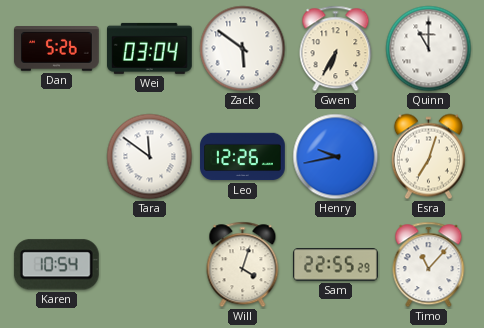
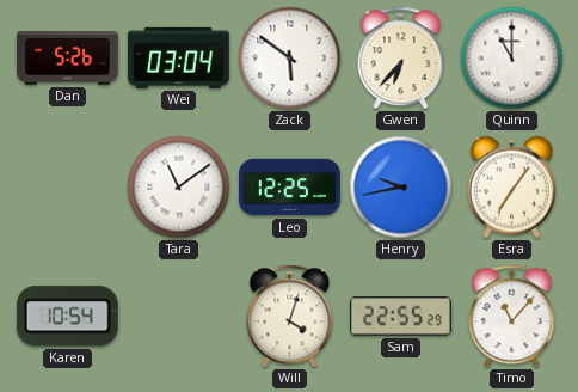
Gwen: 6:35 -> 6:37 (401, 59)
Tara: 11:51 -> 11:09 (179, 188)
Leo: 12:26 -> 12:25 (290, 188)
Esra: 7:03 -> 7:06 (511, 188)
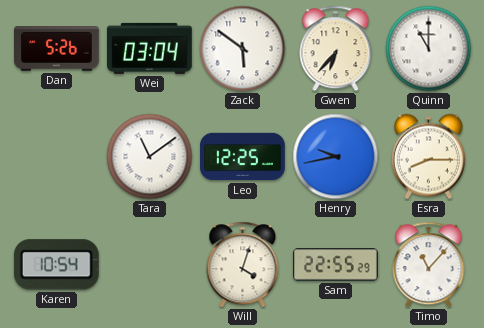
Esra: 7:06 -> 8:15 (428, 157)
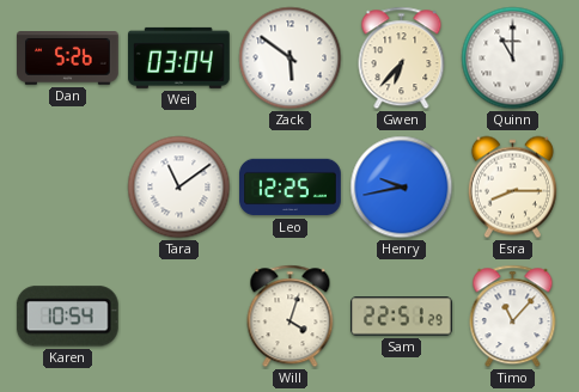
Sam: 22:55 -> 22:51 (402, 317)
